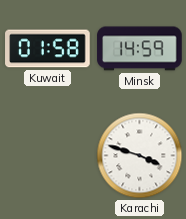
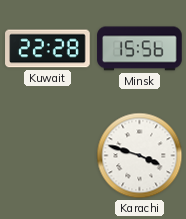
Kuwait: 01:58 -> 22:28 (48, 49)
Minsk: 14:59 -> 15:56 (140, 49)
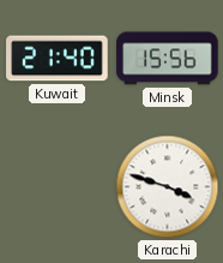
Kuwait: 22:28 -> 21:40 (58, 59)
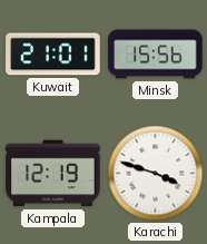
Kuwait: 21:40 -> 21:01 (53, 55)
Kampala: none -> 12:19 (53, 174)
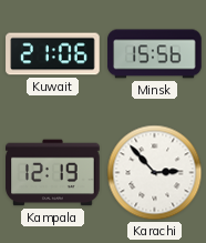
Kuwait: 21:01 -> 21:06 (53, 54)
Karachi: 3:48 -> 2:53 (155, 173)
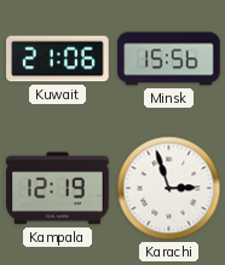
Karachi: 2:53 -> 2:57 (169, 189)
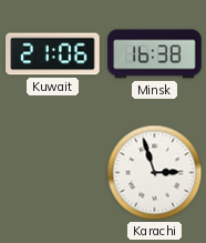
Minsk: 15:56 -> 16:38 (155, 54)
Kampala: 12:19 -> none (58, 189)
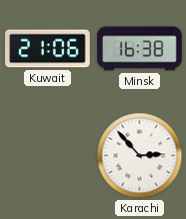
Karachi: 2:57 -> 2:53 (140, 156)
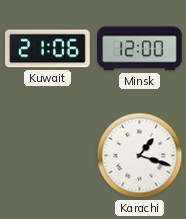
Minsk: 16:38 -> 12:00 (140, 49)
Karachi: 2:53 -> 1:18 (140, 156)
